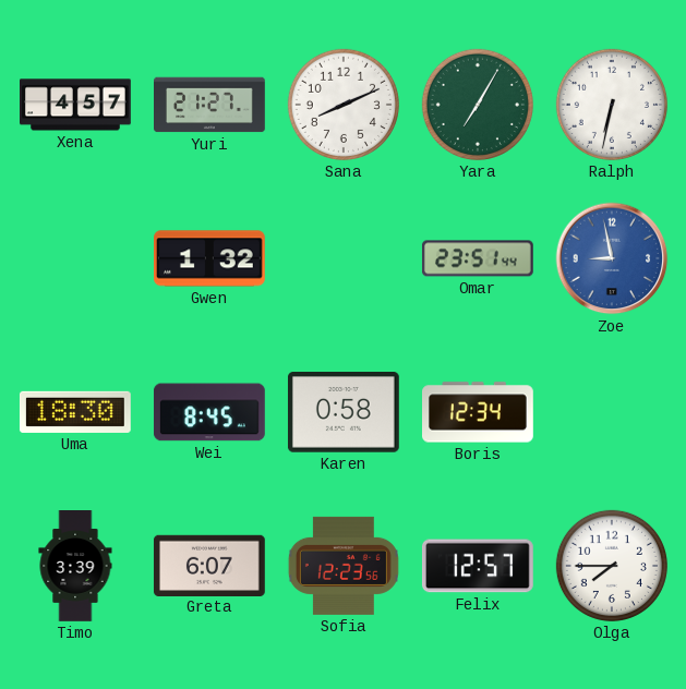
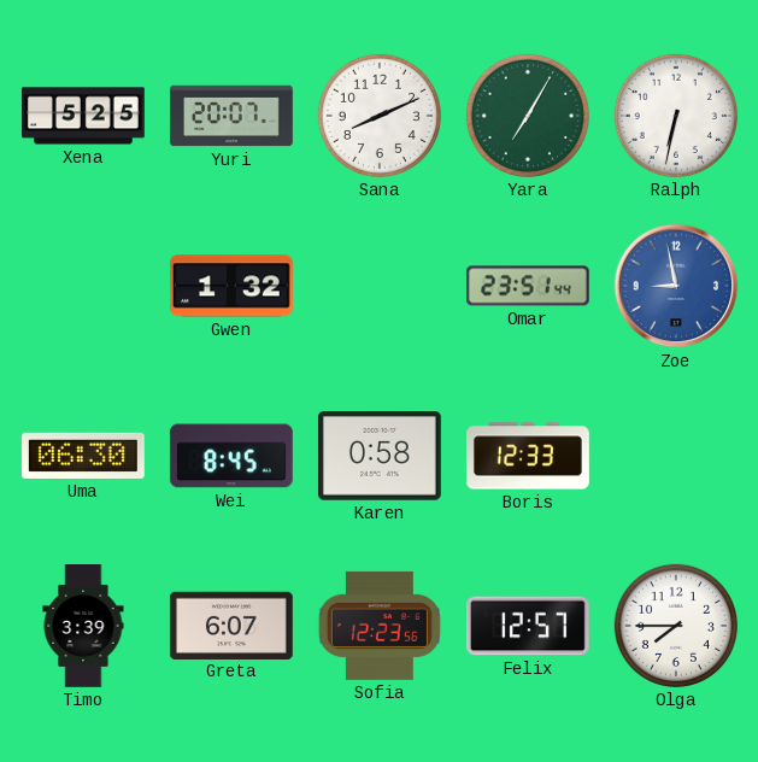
Xena: 4:57 -> 5:25 (84, 116)
Yuri: 21:27 -> 20:07 (233, 116)
Uma: 18:30 -> 06:30 (83, 456)
Boris: 12:34 -> 12:33 (529, 456)
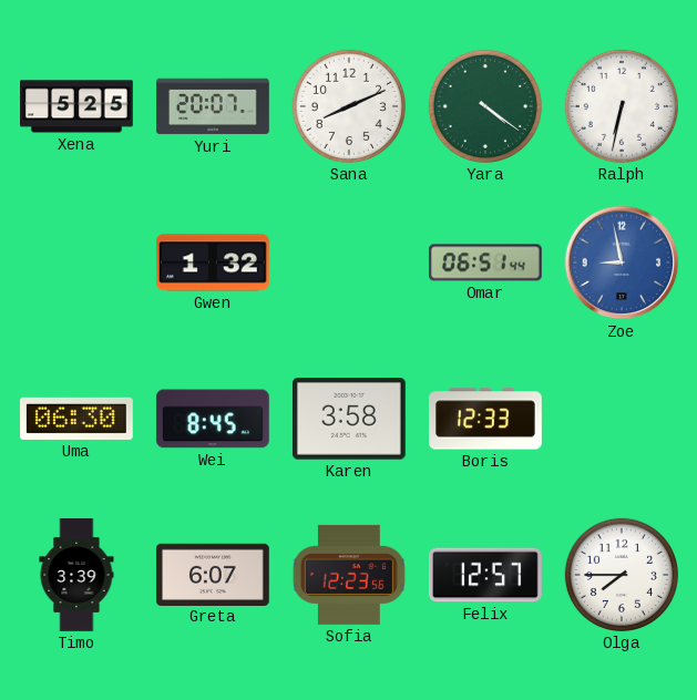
Yara: 7:05 -> 4:21 (485, 106)
Omar: 23:51 -> 06:51 (485, 262)
Karen: 0:58 -> 3:58 (349, 420)
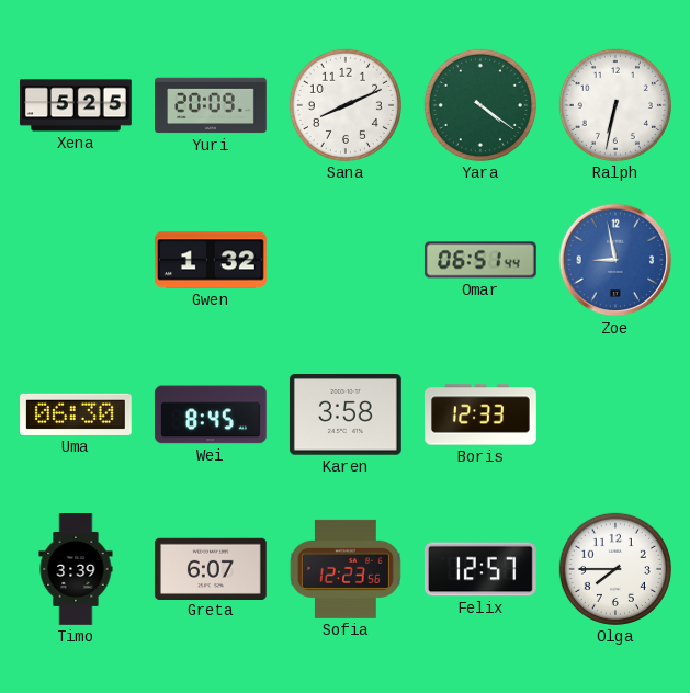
Yuri: 20:07 -> 20:09 (212, 105)
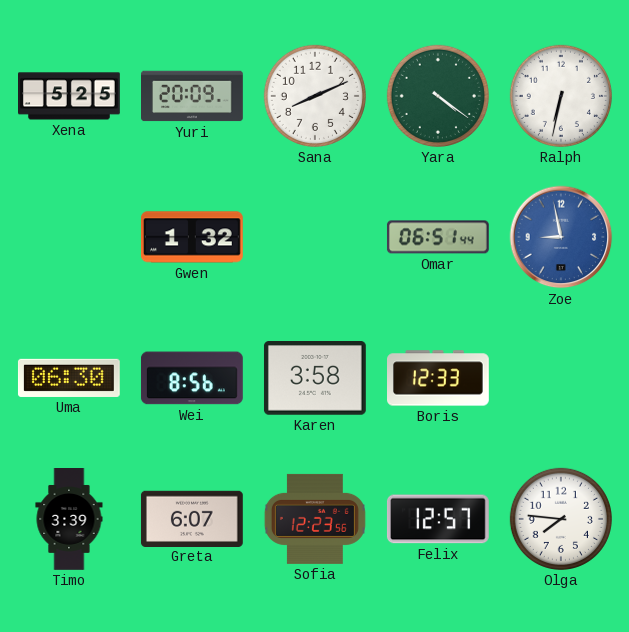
Wei: 8:45 -> 8:56 (192, 378)
Olga: 7:45 -> 7:46 (561, 519)
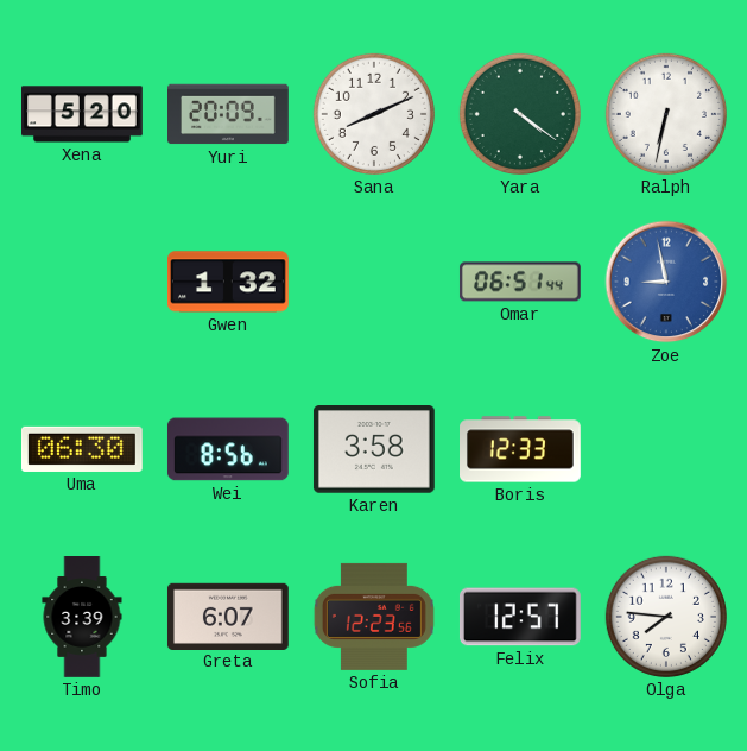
Xena: 5:25 -> 5:20 (83, 114)
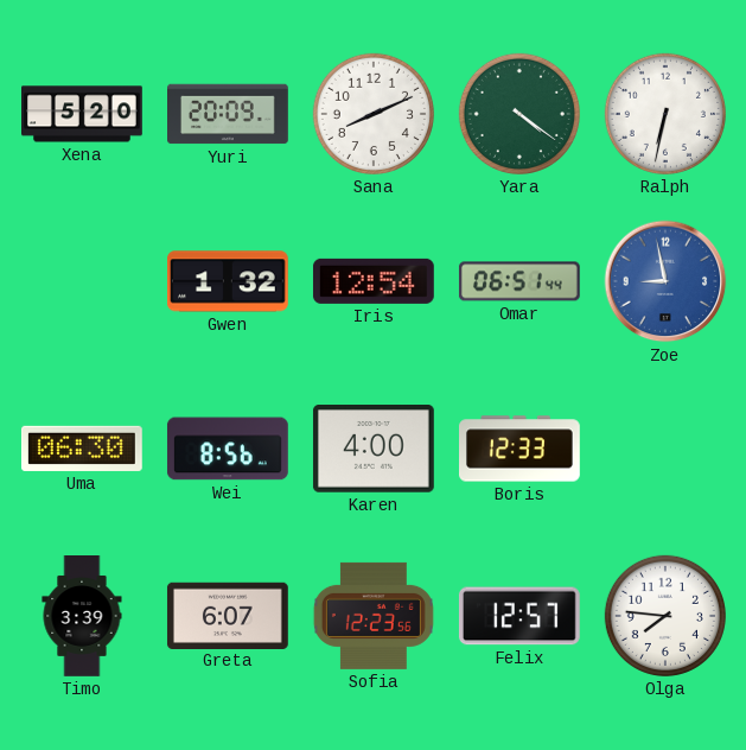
Iris: none -> 12:54 (374, 281)
Karen: 3:58 -> 4:00 (374, 450)
